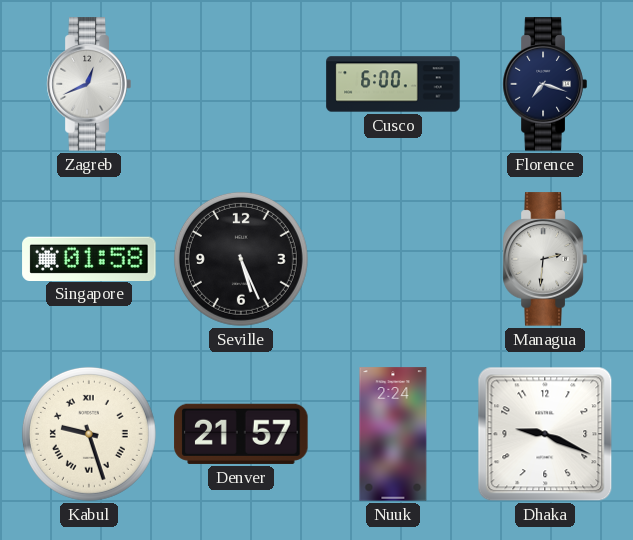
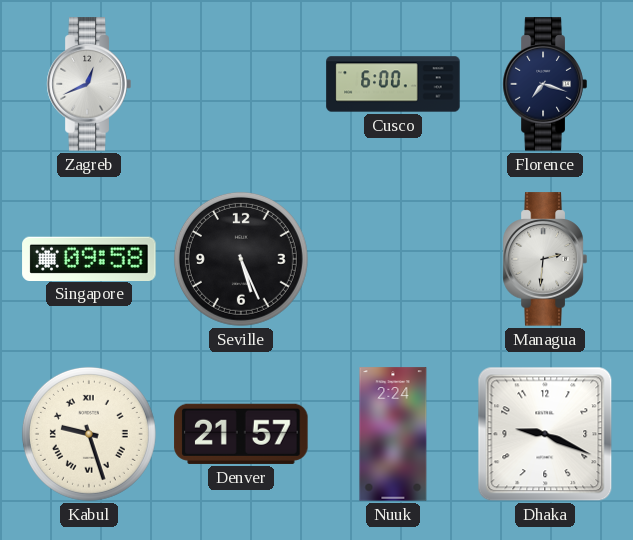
Singapore: 01:58 -> 09:58 (89, 258)
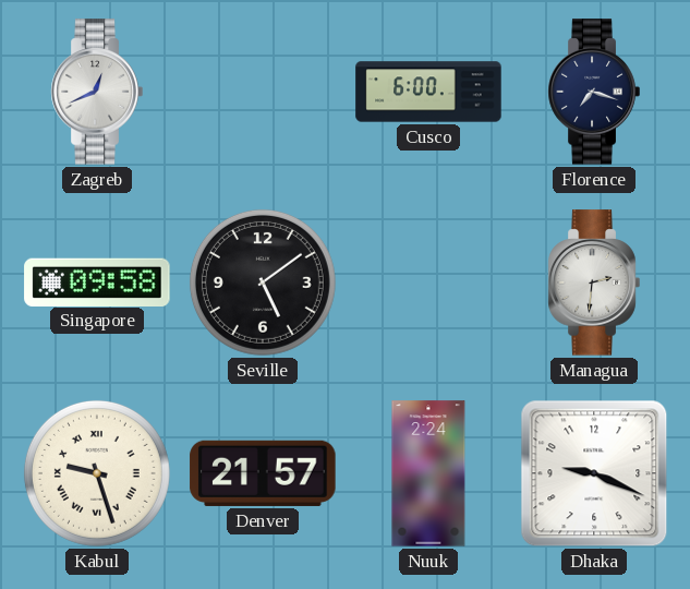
Seville: 5:26 -> 5:09 (263, 283)
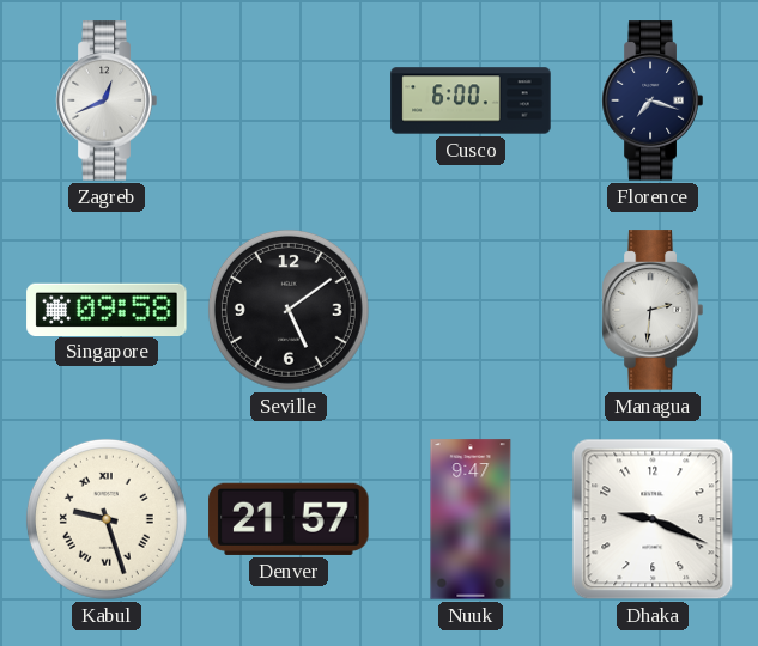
Nuuk: 2:24 -> 9:47 (471, 519)
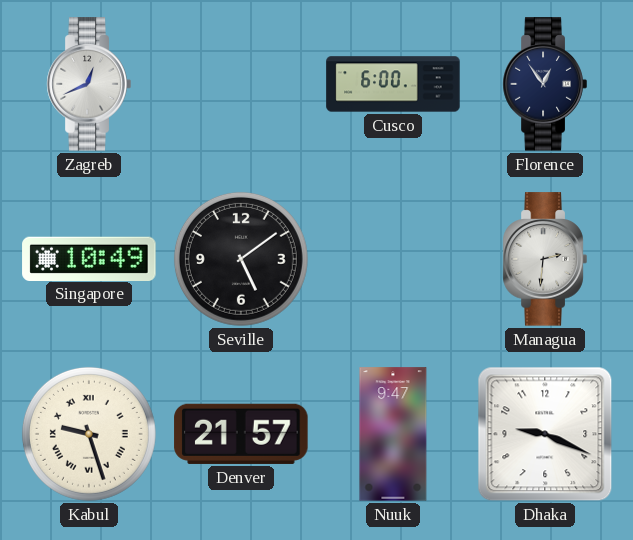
Florence: 7:18 -> 12:54 (545, 84)
Singapore: 09:58 -> 10:49 (89, 258)
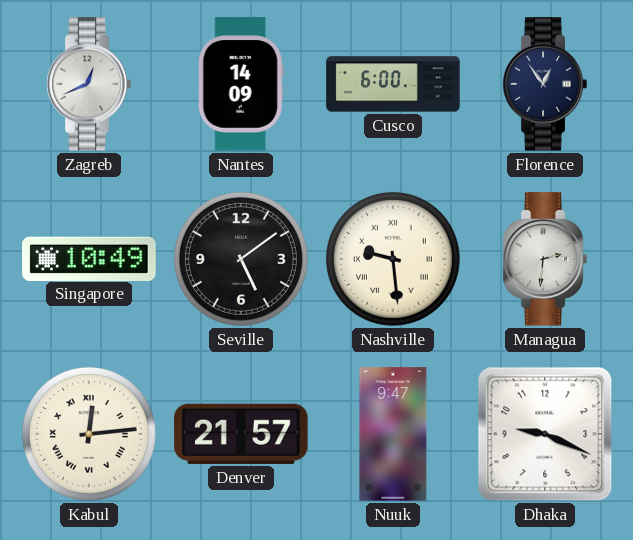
Nantes: none -> 14:09 (241, 84)
Nashville: none -> 9:29 (393, 259)
Kabul: 9:27 -> 12:14 (89, 434)
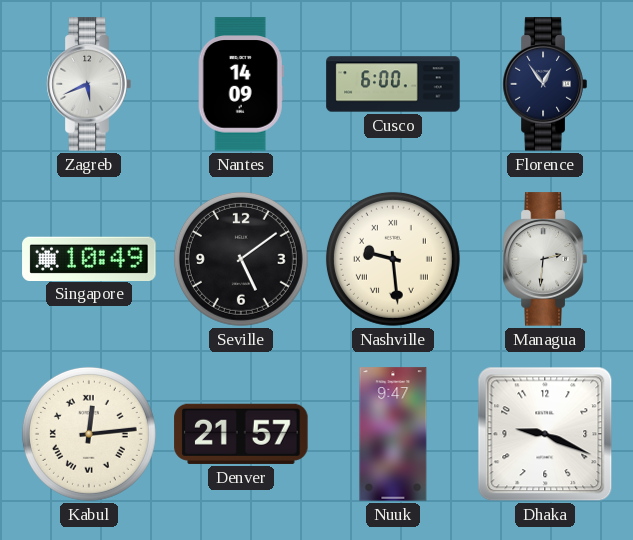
Zagreb: 12:41 -> 5:41 (89, 84)
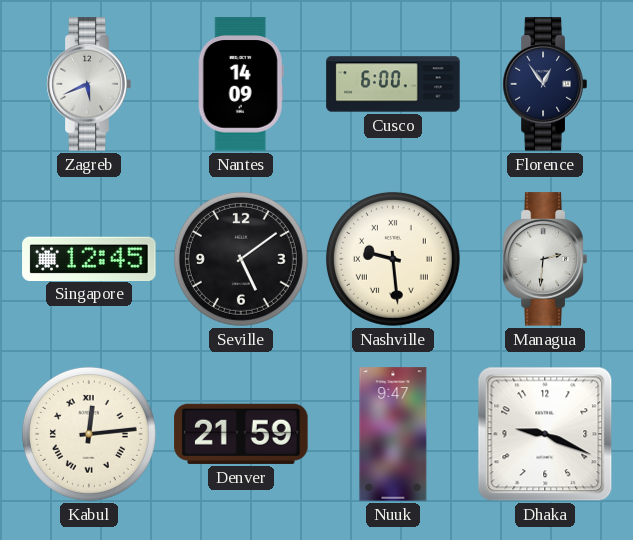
Singapore: 10:49 -> 12:45 (89, 258)
Denver: 21:57 -> 21:59 (241, 434)
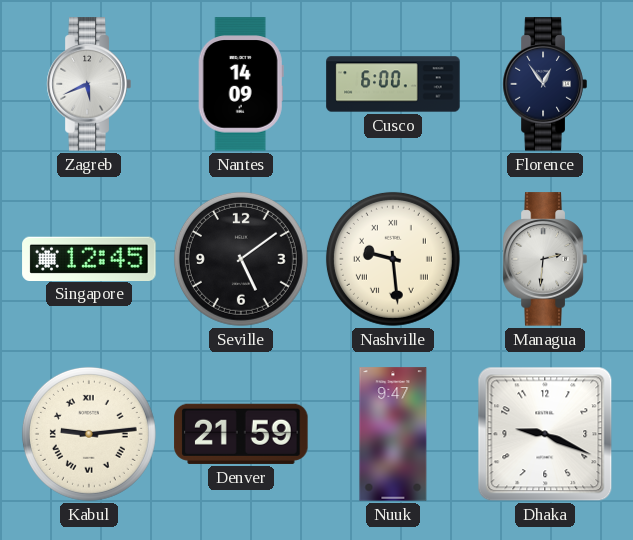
Kabul: 12:14 -> 9:14 (89, 434)
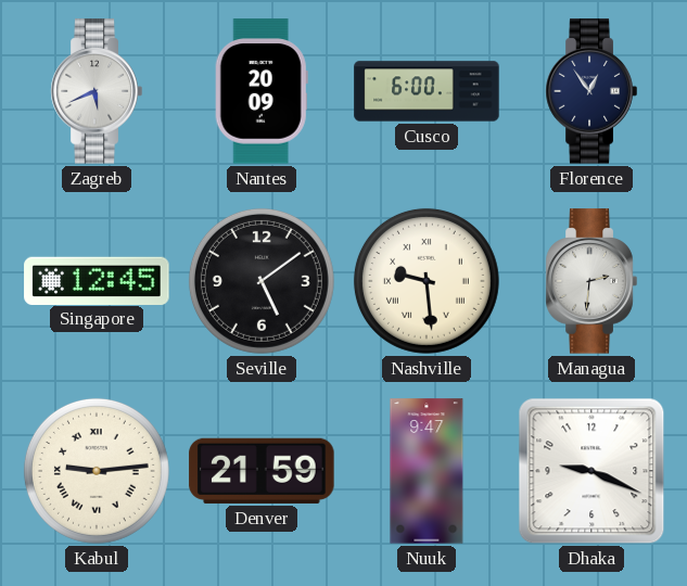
Nantes: 14:09 -> 20:09 (262, 91)
